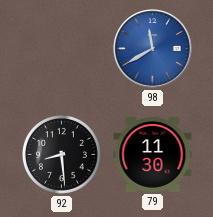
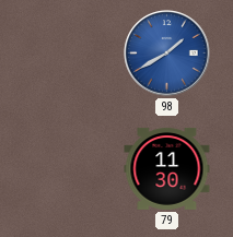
98: 11:40 -> 1:40 (167, 54)
92: 8:29 -> none (61, 154)
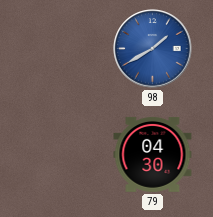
79: 11:30 -> 04:30 (153, 154)
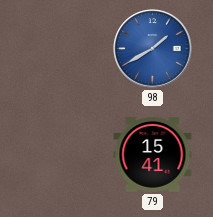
79: 04:30 -> 15:41 (153, 154)
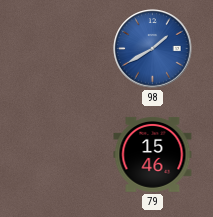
79: 15:41 -> 15:46 (153, 154)
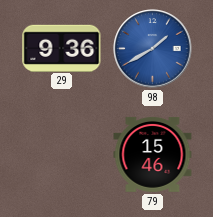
29: none -> 9:36 (62, 48)
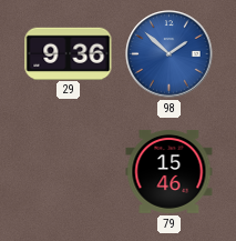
98: 1:40 -> 1:52 (170, 54)
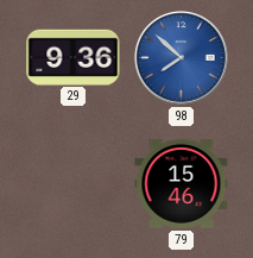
98: 1:52 -> 7:52 (182, 58)
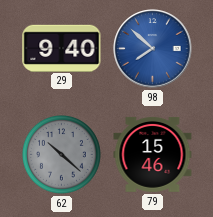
29: 9:36 -> 9:40 (62, 48)
62: none -> 10:22 (61, 154)
